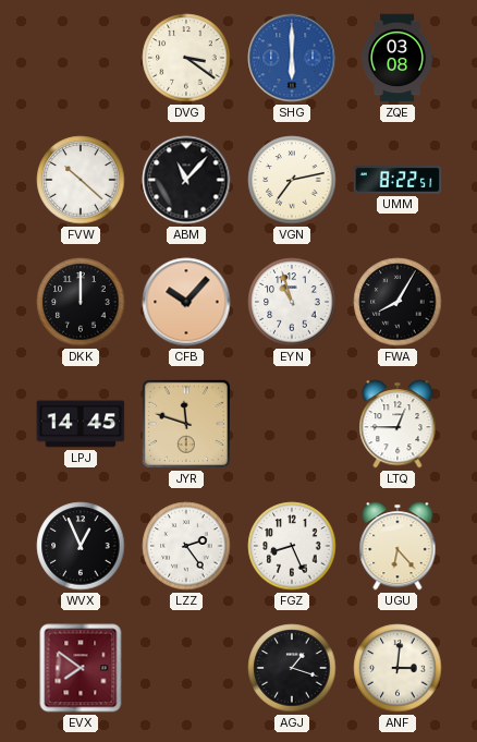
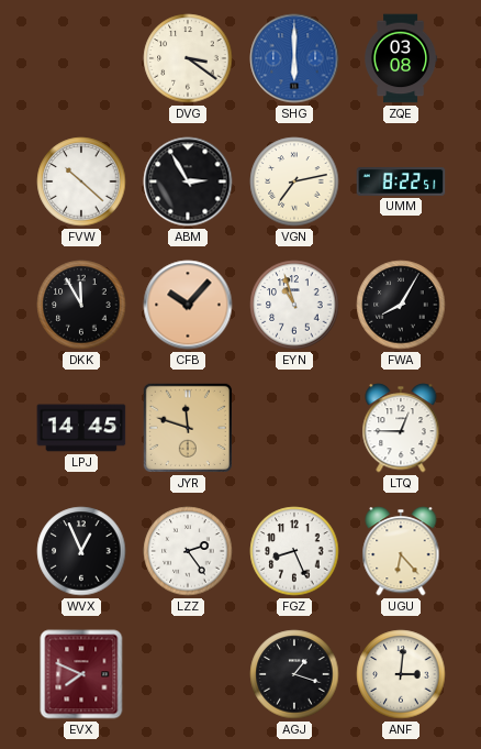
ABM: 11:07 -> 2:55 (188, 181)
DKK: 12:00 -> 11:55 (81, 305)
EVX: 7:51 -> 7:49 (81, 674)
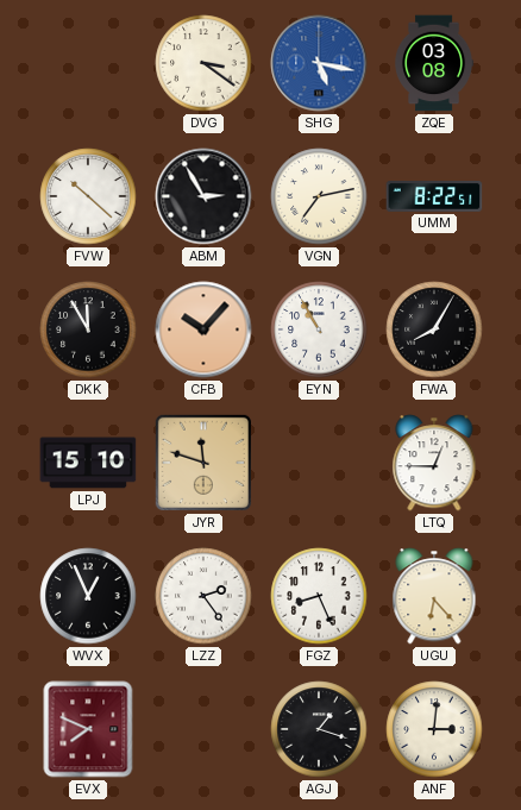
SHG: 6:00 -> 5:17 (319, 63)
EYN: 10:57 -> 10:55 (319, 329)
LPJ: 14:45 -> 15:10 (88, 463)
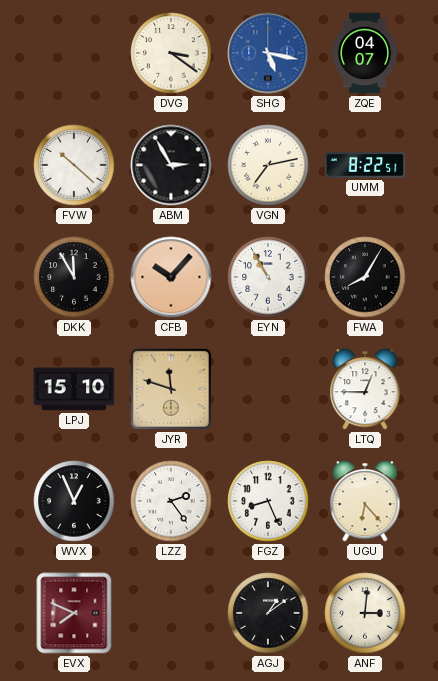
ZQE: 03:08 -> 04:07 (366, 53)
AGJ: 1:18 -> 1:09 (268, 613)
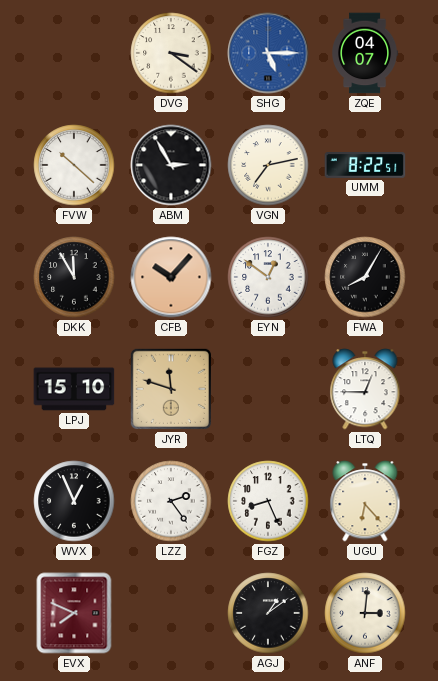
SHG: 5:17 -> 5:15 (268, 53)
EYN: 10:55 -> 12:51 (268, 277)
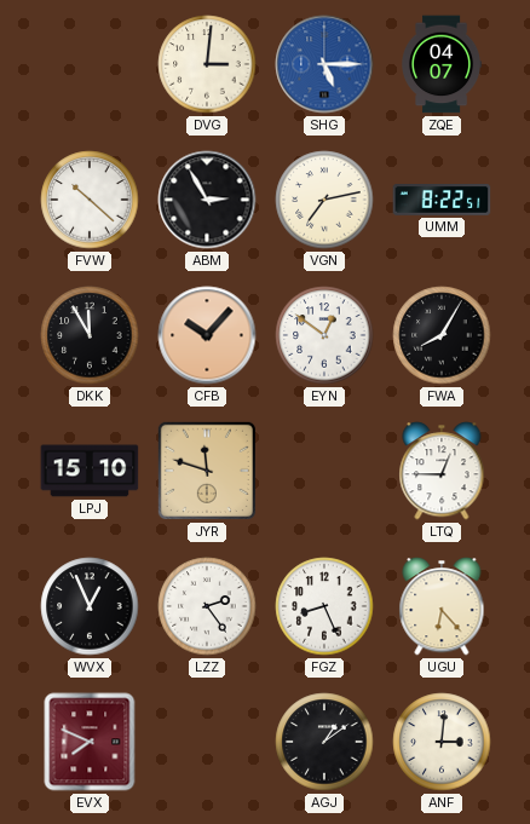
DVG: 3:21 -> 3:01 (207, 64)
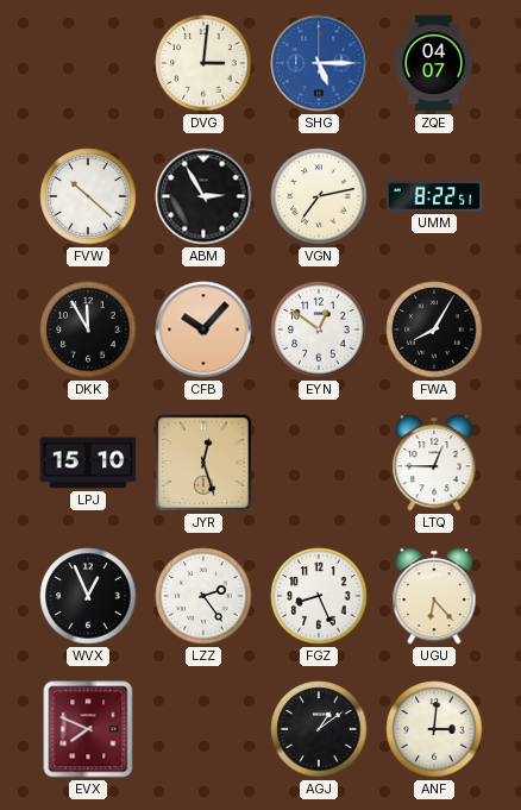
JYR: 11:48 -> 12:27 (203, 463)
